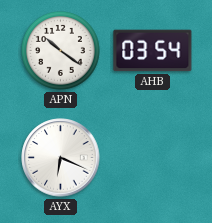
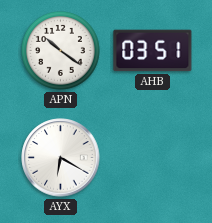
AHB: 03:54 -> 03:51 (153, 51)
AYX: 6:19 -> 6:20 (61, 158)
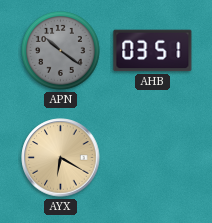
APN dial: white -> grey (60, 50)
AYX dial: white -> champagne (61, 158)
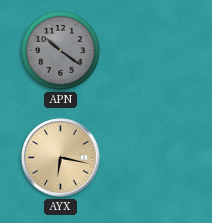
AHB: 03:51 -> none (153, 51)
AYX: 6:20 -> 6:17 (61, 158)
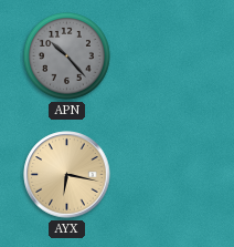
APN: 10:21 -> 10:23 (66, 55)
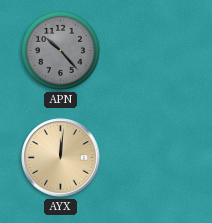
AYX: 6:17 -> 12:01 (61, 158)
